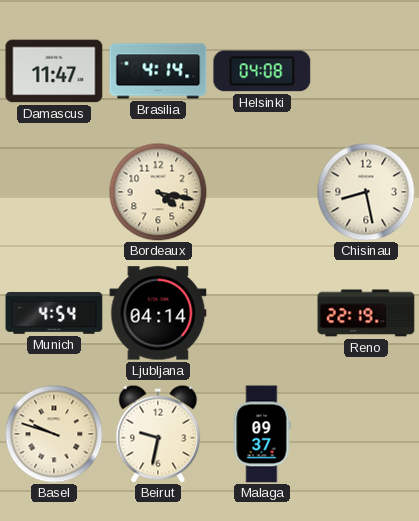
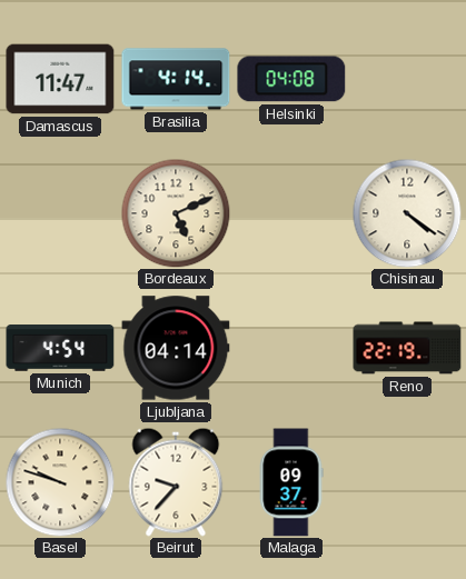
Bordeaux: 4:17 -> 5:11 (176, 213)
Chisinau: 8:28 -> 4:21 (407, 213)
Beirut: 9:32 -> 9:37 (176, 482)
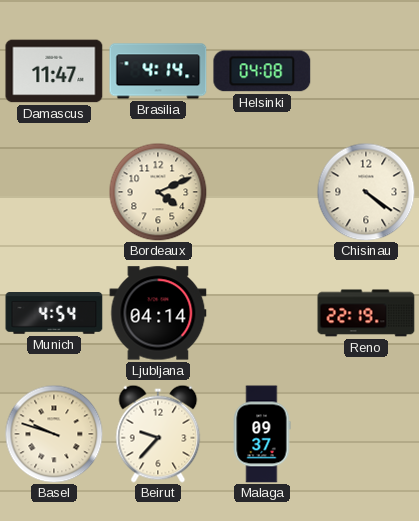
Bordeaux: 5:11 -> 4:11 (158, 192)
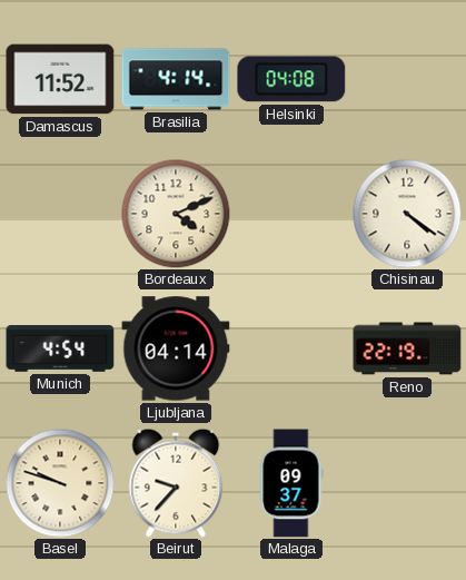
Damascus: 11:47 -> 11:52 (60, 79)
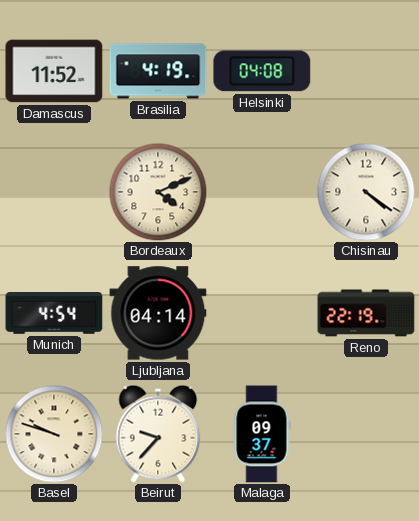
Brasilia: 4:14 -> 4:19 (158, 71)
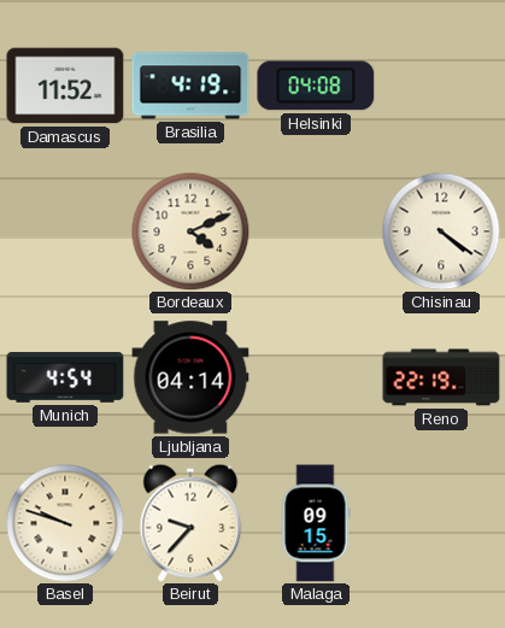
Malaga: 09:37 -> 09:15 (316, 523)
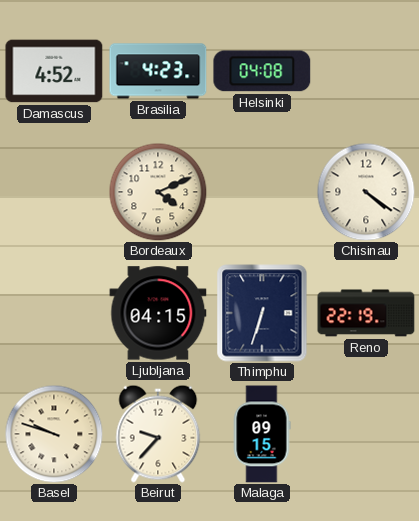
Damascus: 11:52 -> 4:52 (54, 71)
Brasilia: 4:19 -> 4:23 (158, 71)
Munich: 4:54 -> none (65, 377)
Ljubljana: 04:14 -> 04:15 (158, 313)
Thimphu: none -> 6:33 (262, 313)
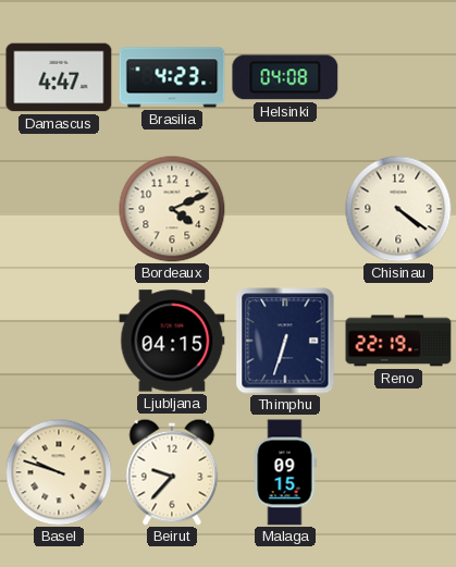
Damascus: 4:52 -> 4:47 (59, 77)
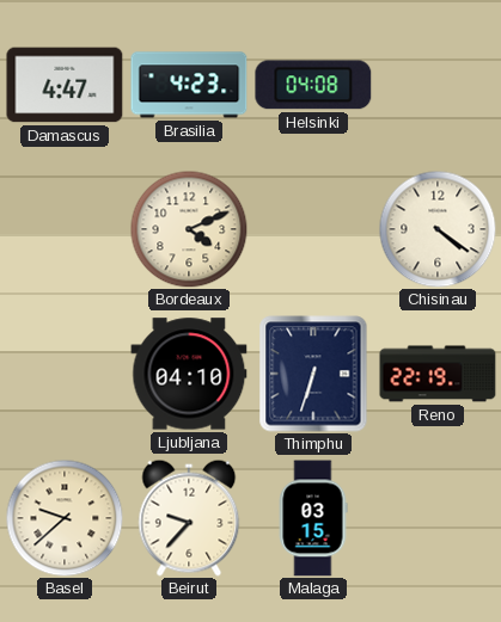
Ljubljana: 04:15 -> 04:10 (189, 374)
Basel: 9:48 -> 9:38 (65, 518)
Malaga: 09:15 -> 03:15 (313, 518)
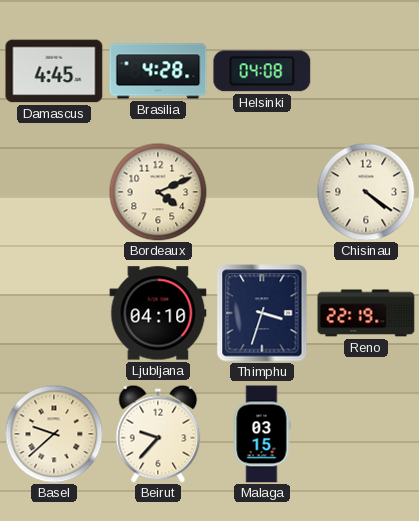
Damascus: 4:47 -> 4:45 (54, 71)
Brasilia: 4:23 -> 4:28 (158, 71)
Thimphu: 6:33 -> 3:33 (262, 313)
